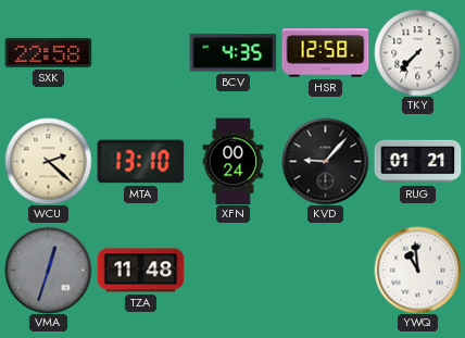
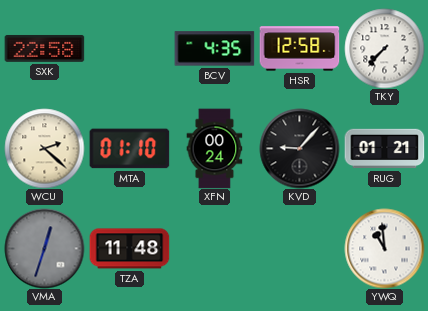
MTA: 13:10 -> 01:10 (129, 149)
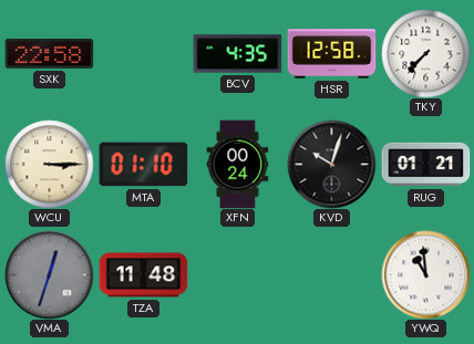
WCU: 2:22 -> 3:15 (49, 164)
KVD: 9:07 -> 10:03 (331, 164)
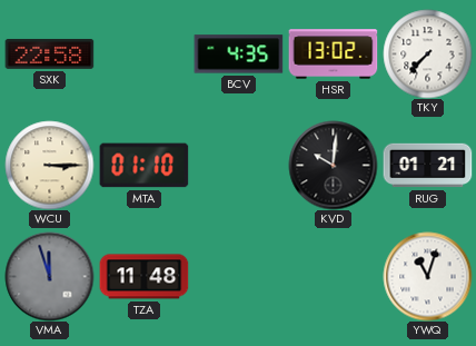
HSR: 12:58 -> 13:02 (333, 55)
XFN: 00:24 -> none (238, 164)
KVD: 10:03 -> 10:01 (333, 165)
VMA: 12:33 -> 11:57 (49, 276)
YWQ: 10:59 -> 11:03 (427, 276)
